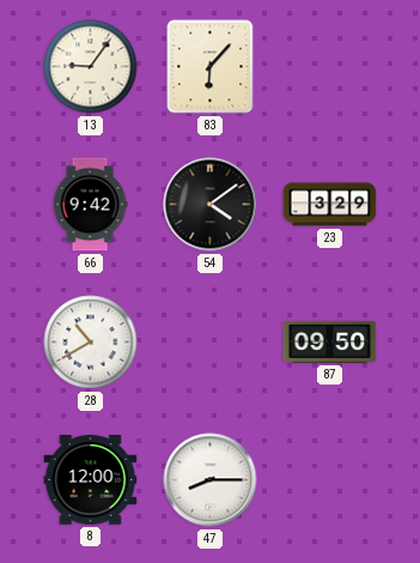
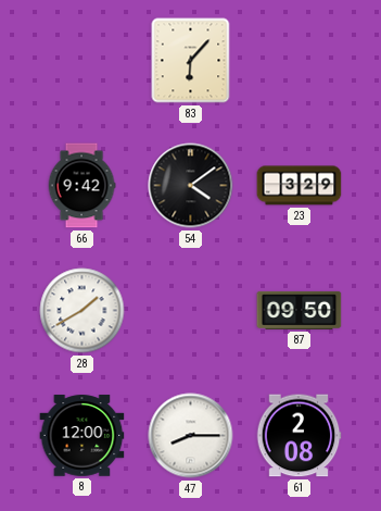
13: 9:06 -> none (91, 67)
28: 10:40 -> 1:40 (82, 311)
61: none -> 2:08 (299, 436)
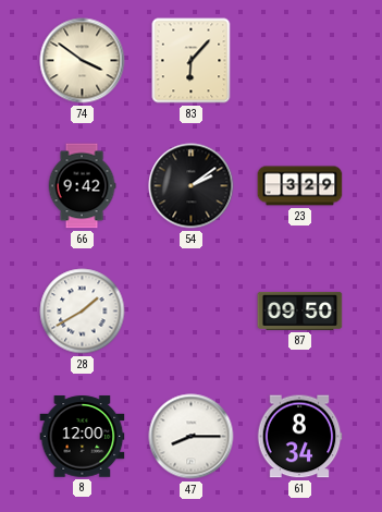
74: none -> 3:51 (83, 61)
54: 4:09 -> 2:09 (192, 186)
61: 2:08 -> 8:34 (299, 437)
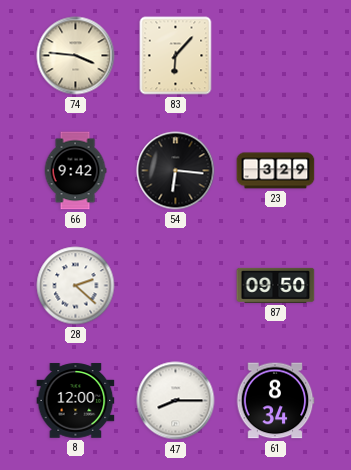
74: 3:51 -> 3:46 (76, 56)
54: 2:09 -> 6:16 (176, 171)
28: 1:40 -> 2:22 (76, 286)
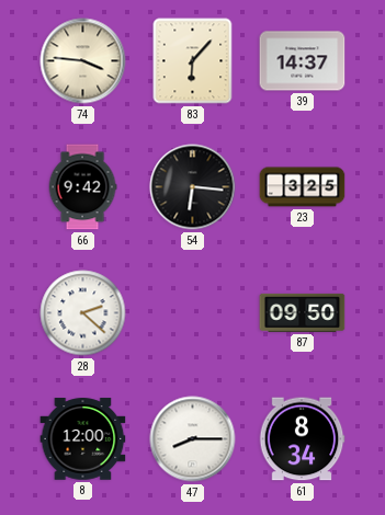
39: none -> 14:37 (303, 61)
23: 3:29 -> 3:25 (303, 187)
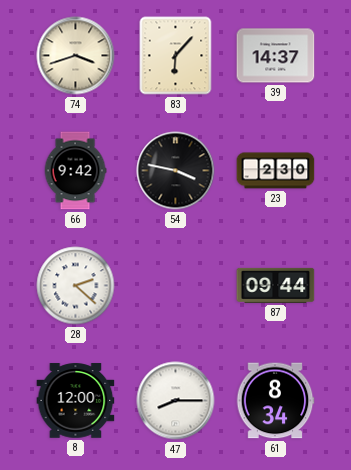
74: 3:46 -> 3:42 (76, 56)
54: 6:16 -> 3:47 (176, 171)
23: 3:25 -> 2:30 (276, 171)
87: 09:50 -> 09:44 (276, 285)
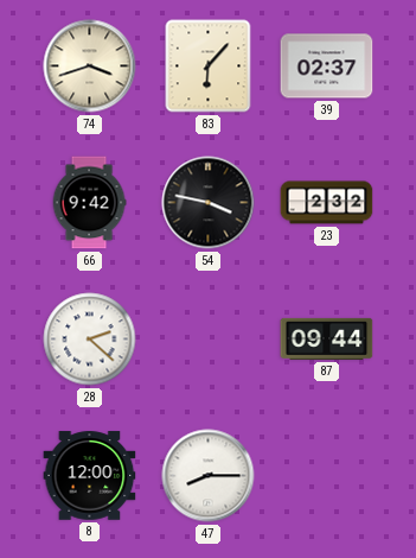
39: 14:37 -> 02:37 (327, 66)
23: 2:30 -> 2:32 (327, 203)
61: 8:34 -> none (275, 401)
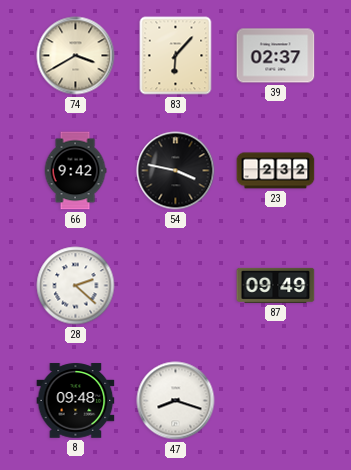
74: 3:42 -> 3:40 (76, 56)
87: 09:44 -> 09:49 (276, 285)
8: 12:00 -> 09:48 (76, 401)
47: 8:15 -> 8:18 (176, 401)
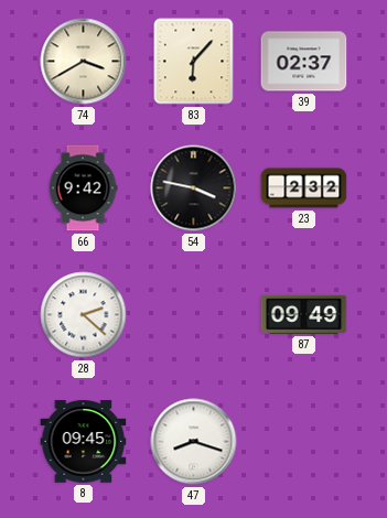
8: 09:48 -> 09:45 (84, 442)
